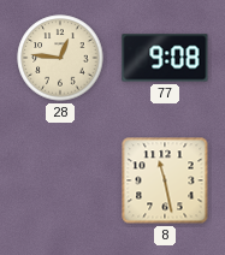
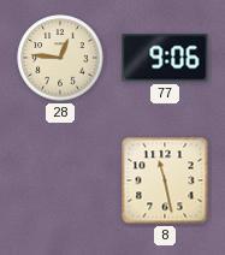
77: 9:08 -> 9:06 (165, 58)
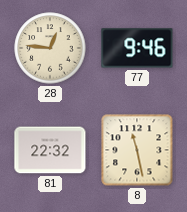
77: 9:06 -> 9:46 (137, 48)
81: none -> 22:32 (50, 150)
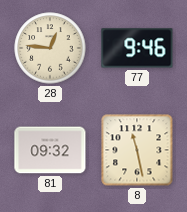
81: 22:32 -> 09:32 (50, 150)
